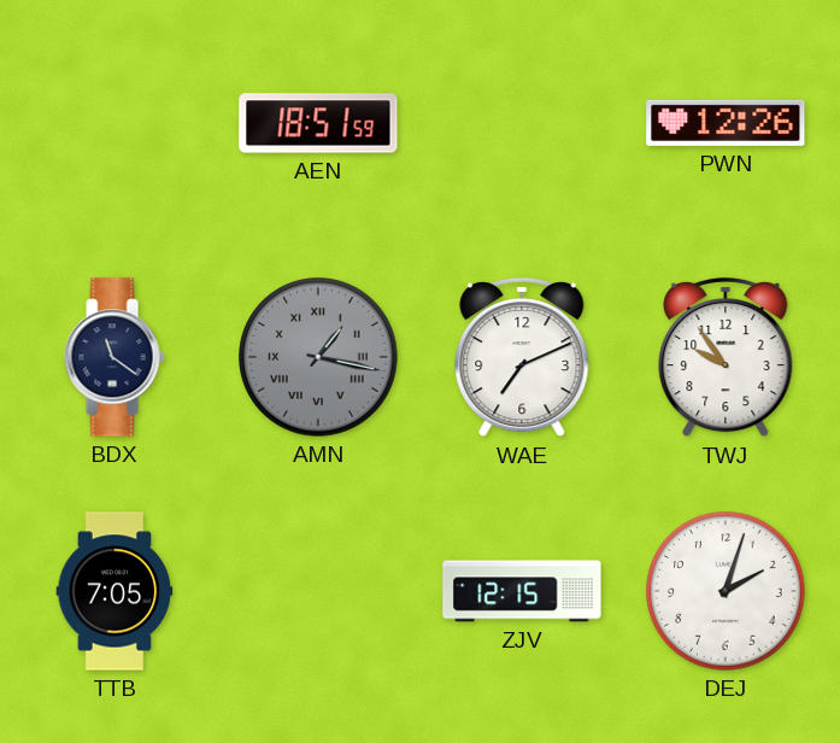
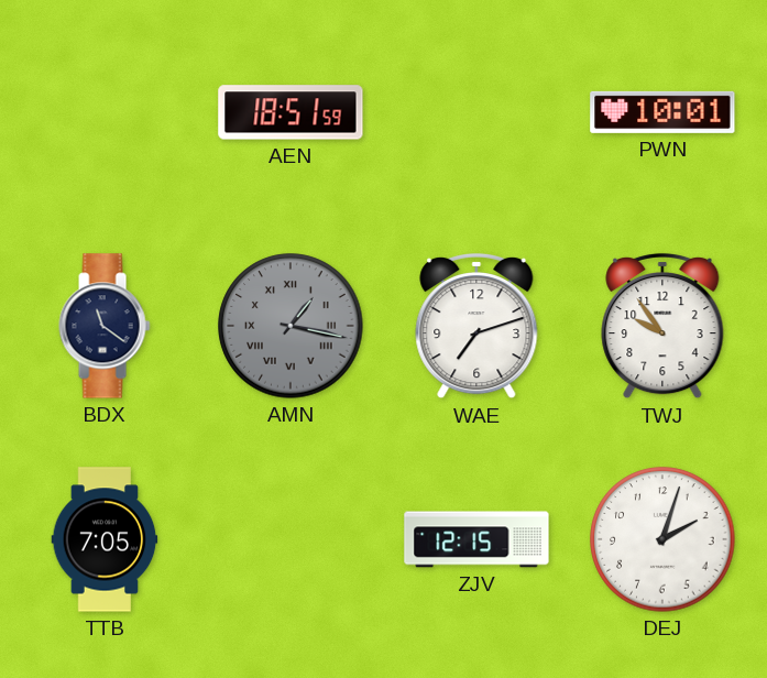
PWN: 12:26 -> 10:01 (662, 112)
WAE: 7:11 -> 7:12 (476, 326)
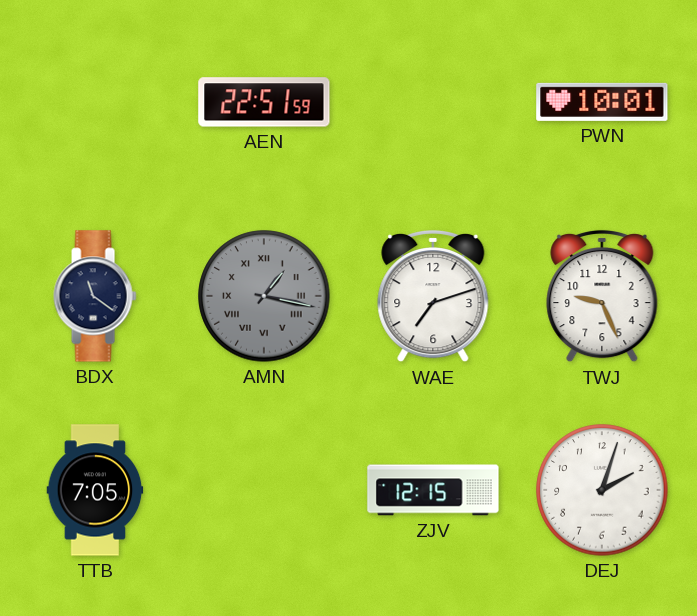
AEN: 18:51 -> 22:51 (264, 102)
TWJ: 9:54 -> 9:26 (602, 296)
